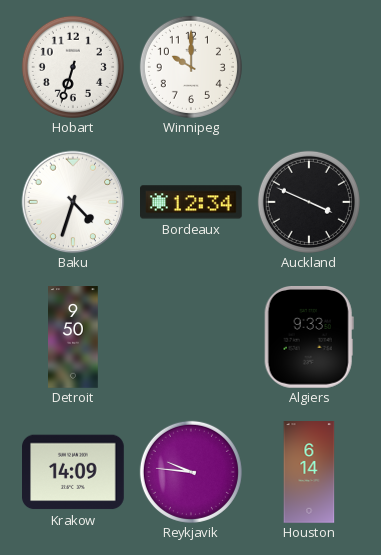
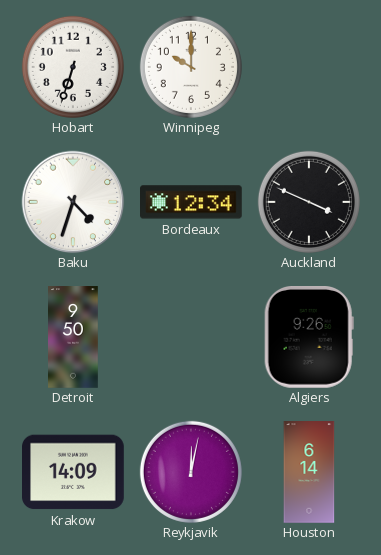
Algiers: 9:33 -> 9:26 (309, 338)
Reykjavik: 9:46 -> 12:02 (191, 472)
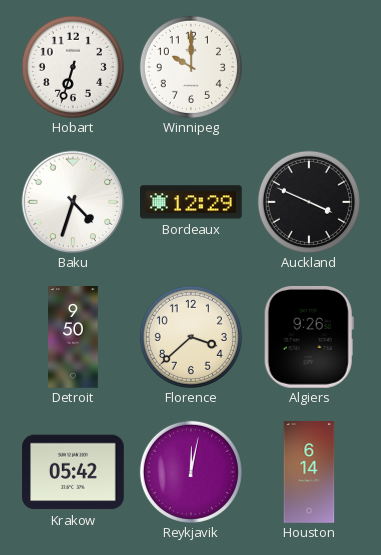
Bordeaux: 12:34 -> 12:29 (192, 202)
Florence: none -> 3:38 (191, 337)
Krakow: 14:09 -> 05:42 (74, 472)
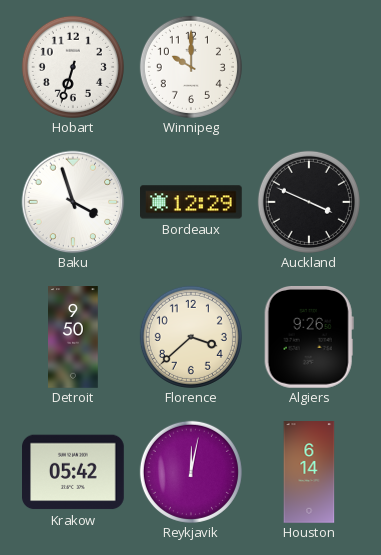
Baku: 4:33 -> 3:57 (73, 202)
